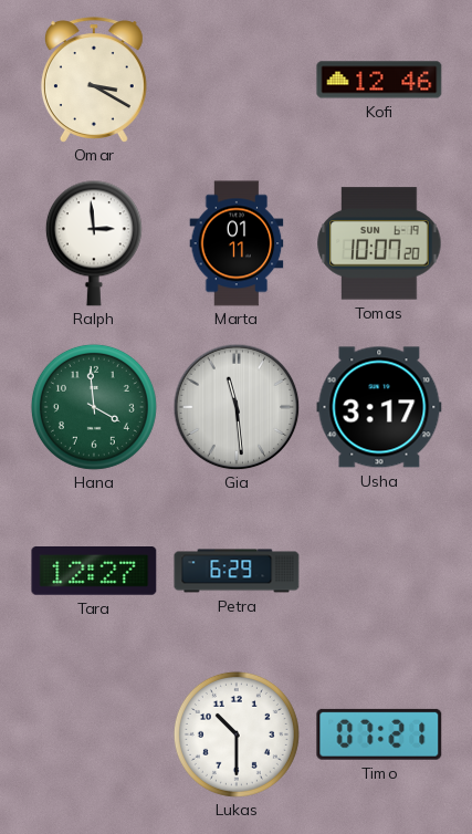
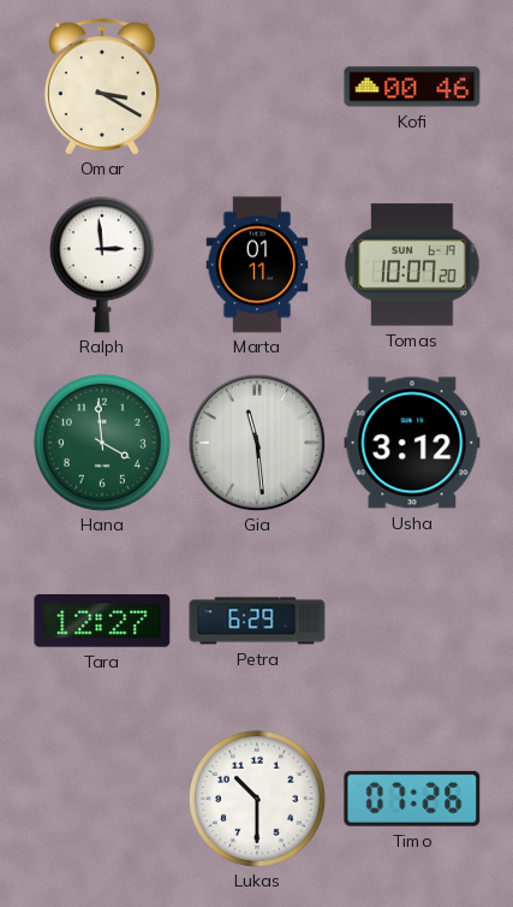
Kofi: 12:46 -> 00:46 (412, 87)
Usha: 3:17 -> 3:12 (412, 443)
Timo: 07:21 -> 07:26 (412, 799)
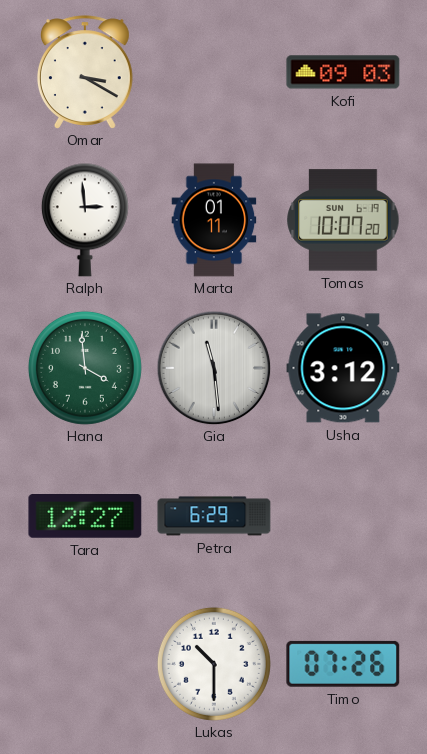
Kofi: 00:46 -> 09:03 (343, 72)
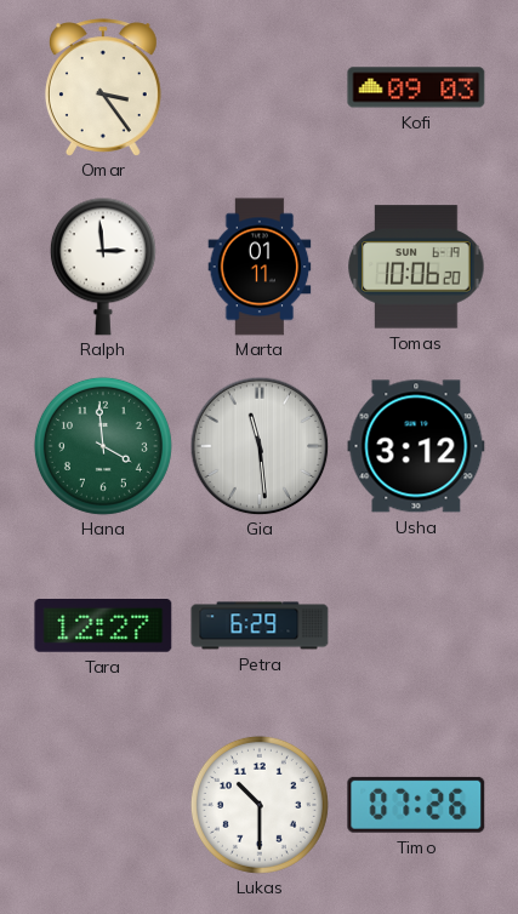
Omar: 3:20 -> 3:24 (103, 87)
Tomas: 10:07 -> 10:06 (416, 267)
